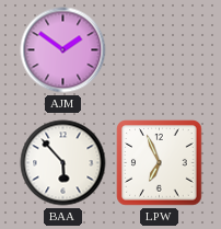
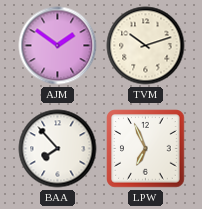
TVM: none -> 10:12 (146, 46)
BAA: 5:53 -> 7:53 (58, 149)
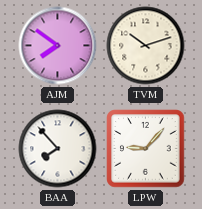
AJM: 1:51 -> 7:51 (58, 46)
LPW: 6:56 -> 9:07 (146, 149)
